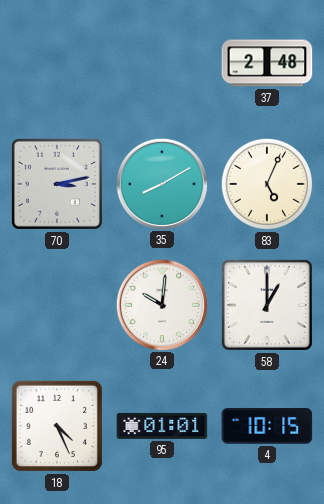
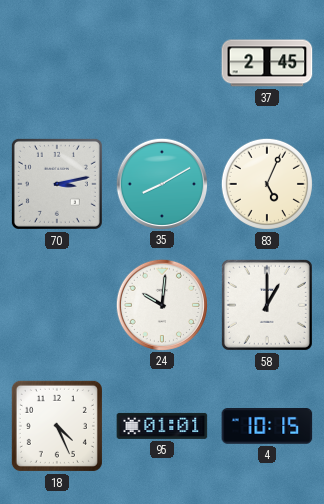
37: 2:48 -> 2:45 (267, 63)
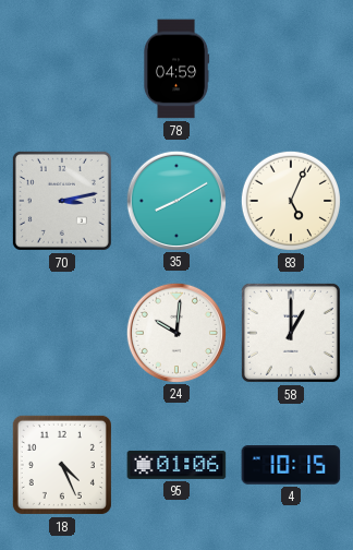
78: none -> 04:59 (176, 69)
37: 2:45 -> none (267, 63)
95: 01:01 -> 01:06 (176, 465)
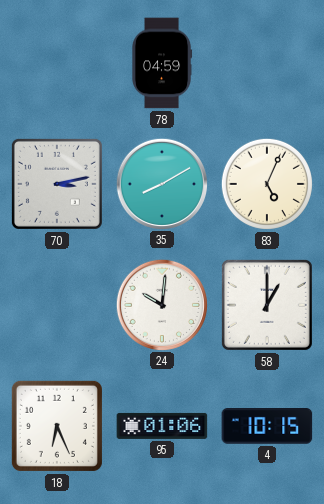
18: 4:26 -> 6:26 (57, 426)
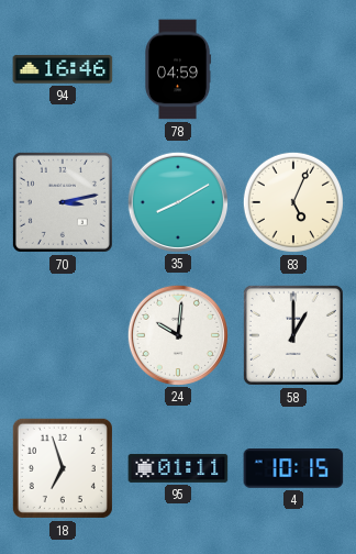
94: none -> 16:46 (63, 69)
18: 6:26 -> 6:57 (63, 468)
95: 01:06 -> 01:11 (178, 468)
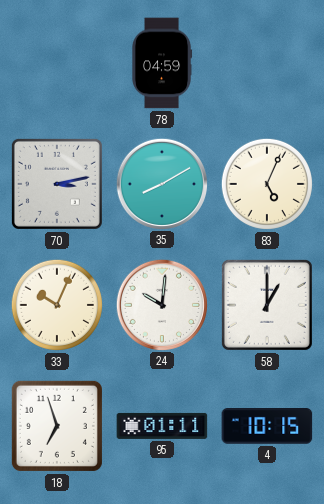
94: 16:46 -> none (63, 69)
33: none -> 10:04 (57, 305)
